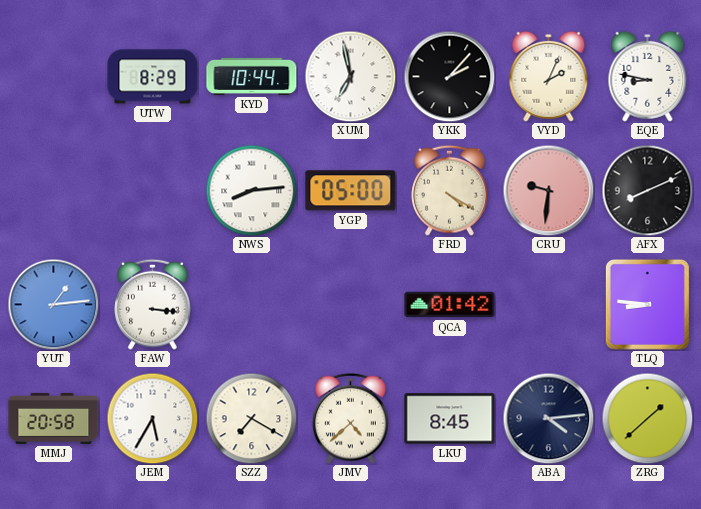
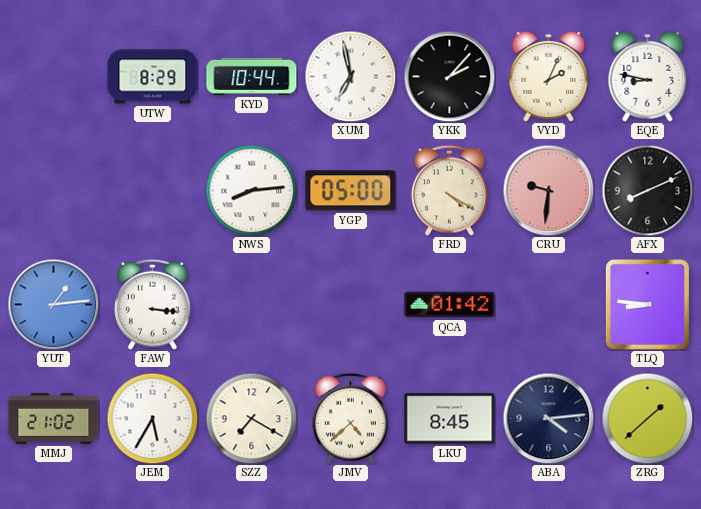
MMJ: 20:58 -> 21:02 (54, 418)
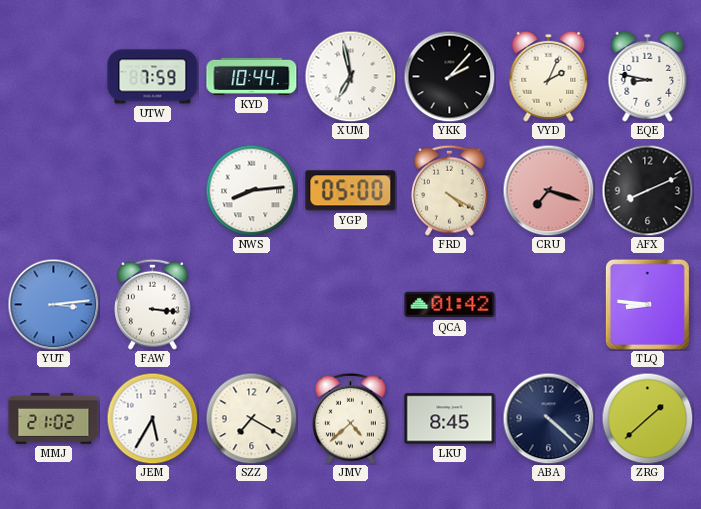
UTW: 8:29 -> 7:59 (153, 77)
CRU: 9:31 -> 7:18 (548, 190)
YUT: 1:14 -> 3:14 (53, 304)
ABA: 4:14 -> 4:22 (548, 418)
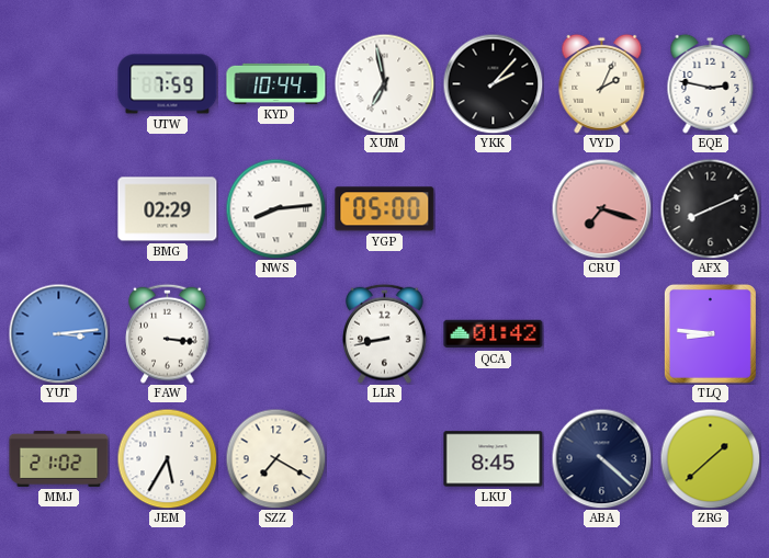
EQE: 8:47 -> 2:47 (711, 83)
BMG: none -> 02:29 (168, 209)
FRD: 4:20 -> none (450, 190)
LLR: none -> 8:43 (385, 333)
JMV: 4:38 -> none (351, 418)
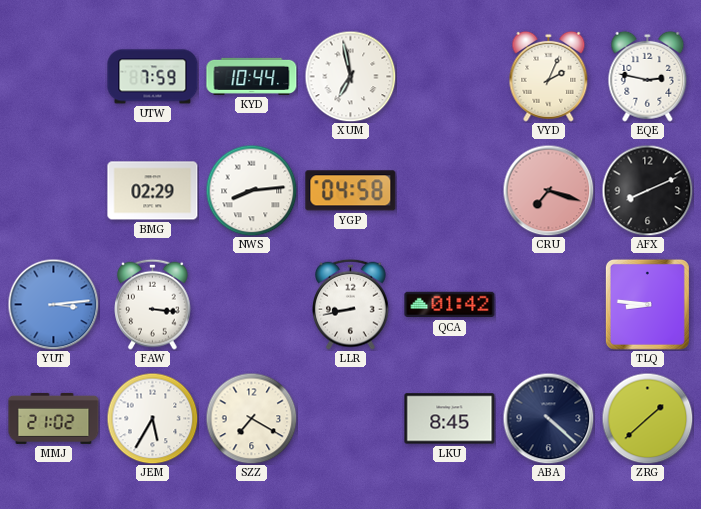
YKK: 2:07 -> none (493, 83)
YGP: 05:00 -> 04:58 (351, 191)
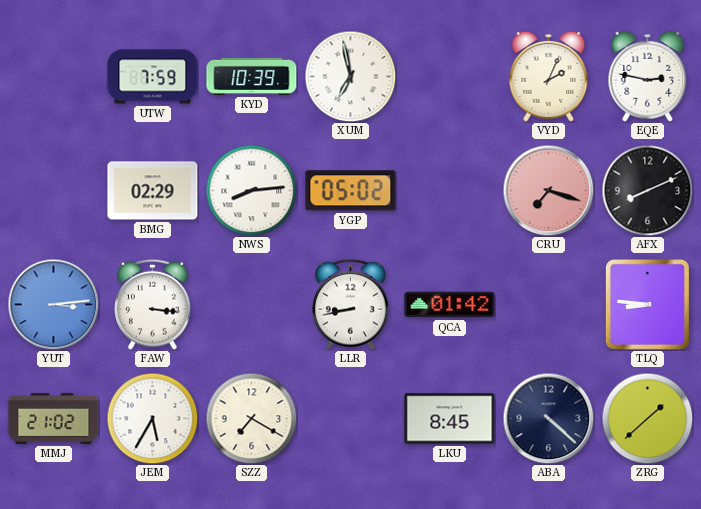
KYD: 10:44 -> 10:39 (252, 76)
YGP: 04:58 -> 05:02 (351, 191)
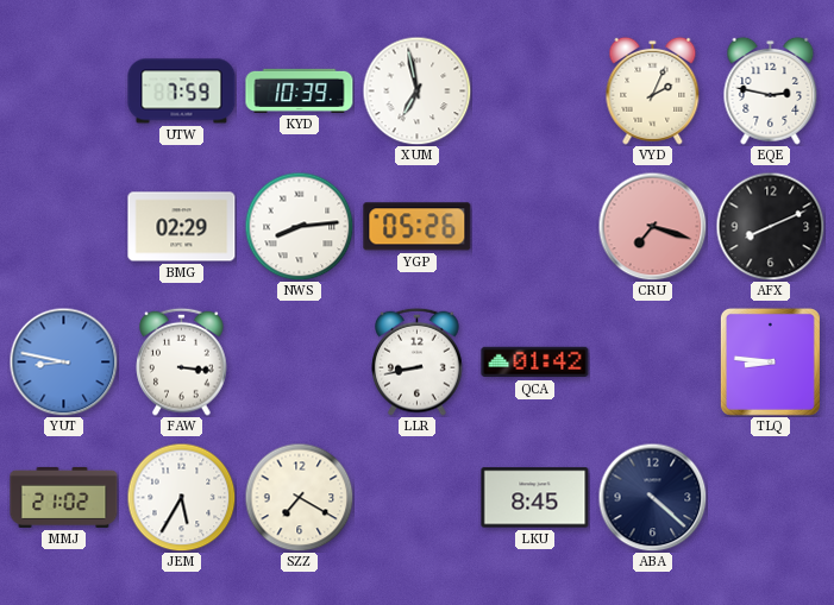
YGP: 05:02 -> 05:26 (418, 227)
YUT: 3:14 -> 8:47 (63, 361)
ZRG: 1:38 -> none (647, 418)
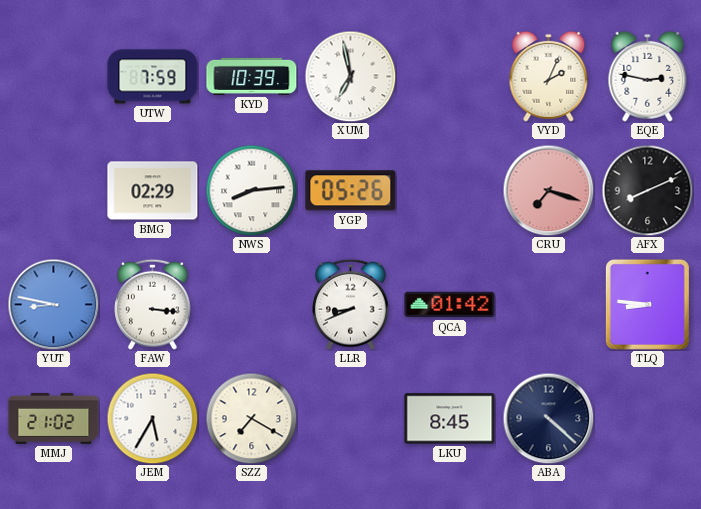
LLR: 8:43 -> 8:41 (351, 304)
